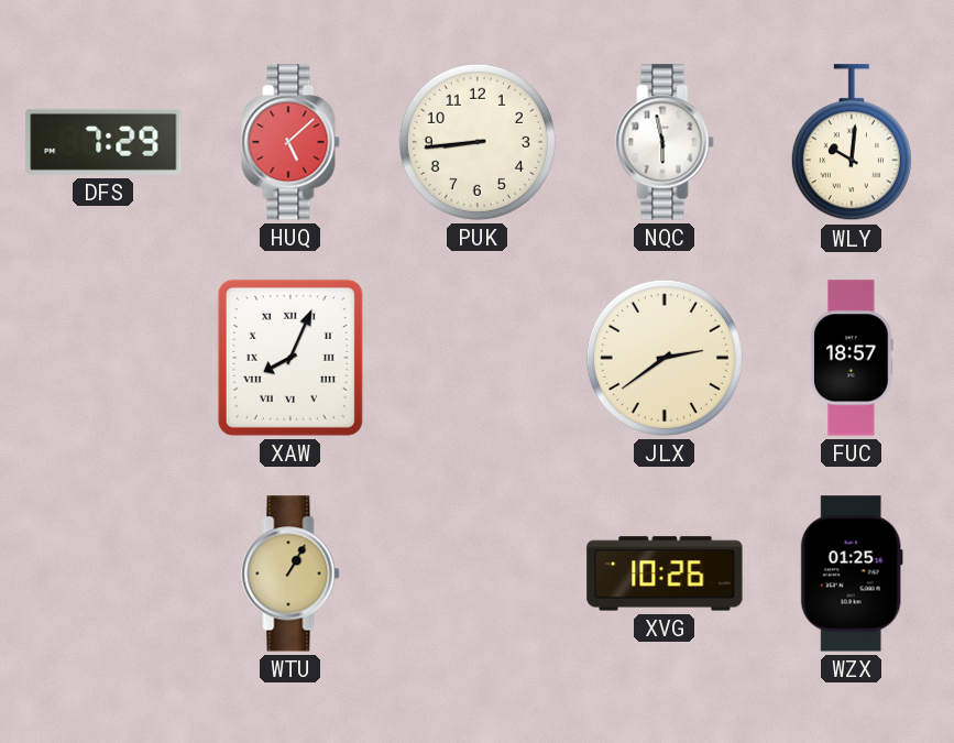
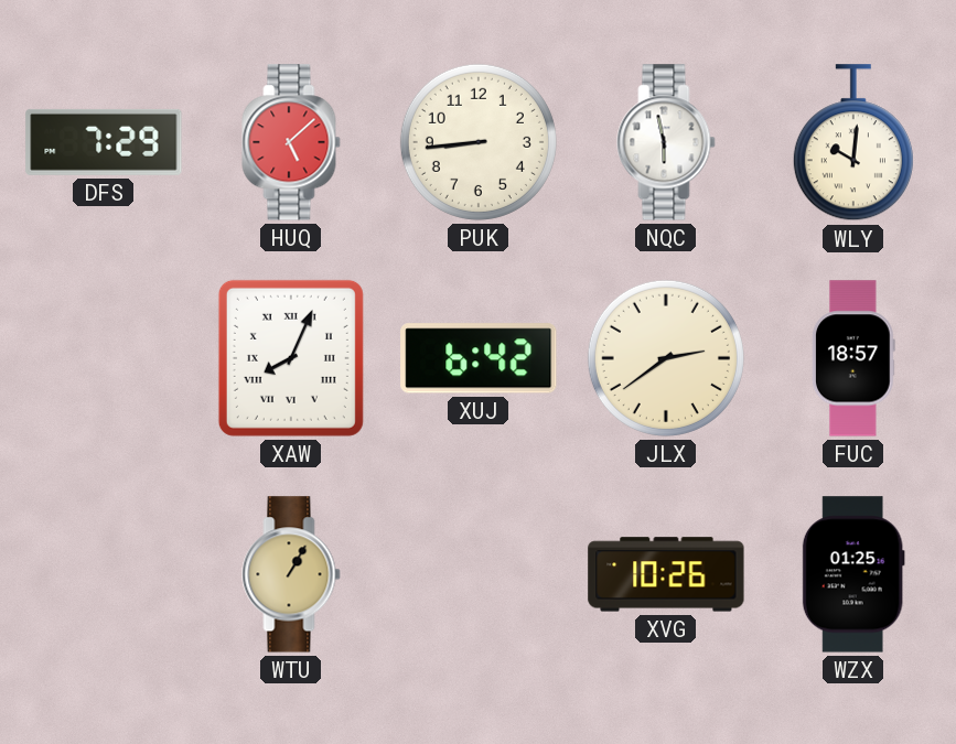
XUJ: none -> 6:42 (479, 358)
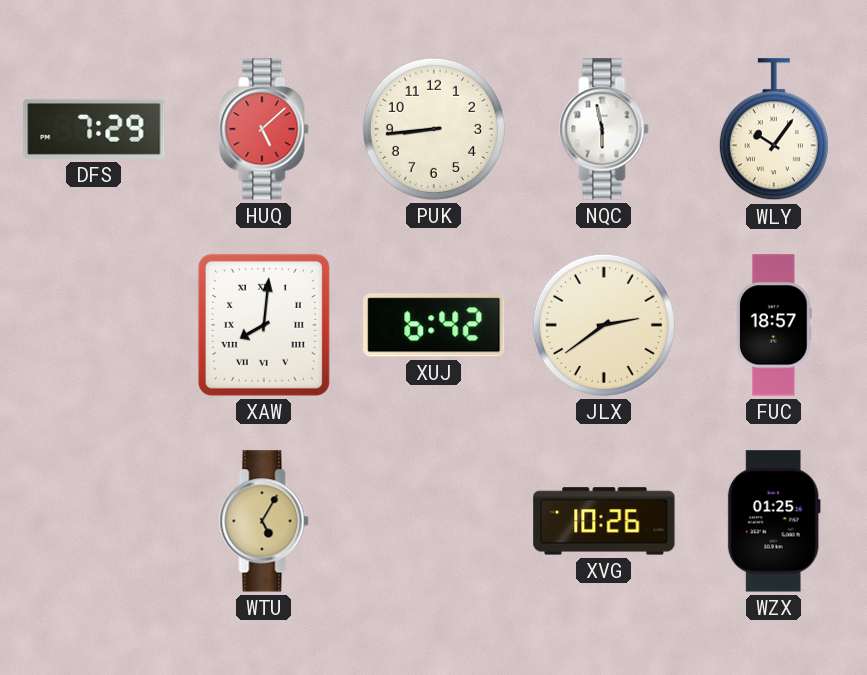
WLY: 10:01 -> 10:06 (774, 130)
XAW: 8:04 -> 8:01 (264, 325)
WTU: 1:05 -> 5:05 (264, 521)
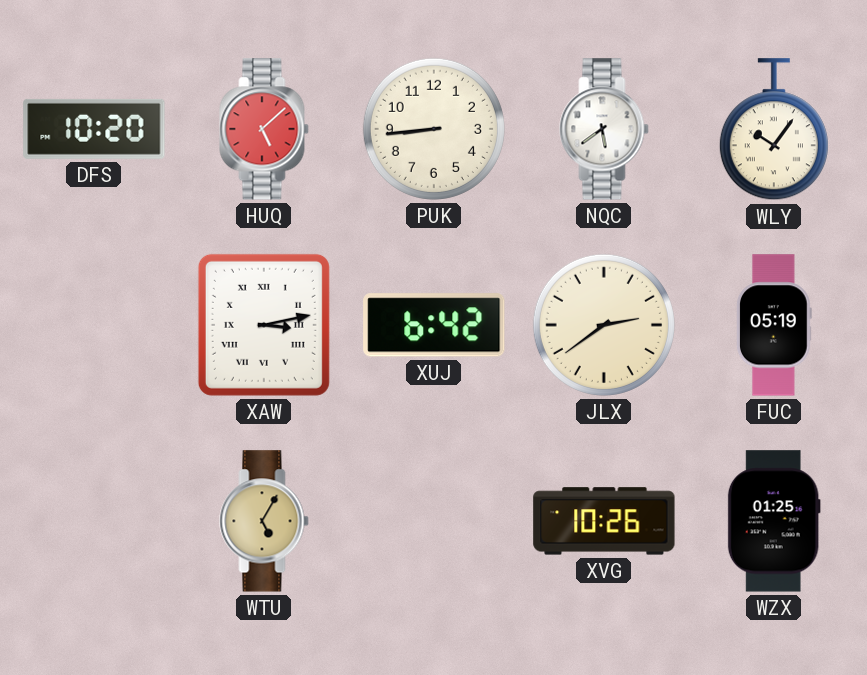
DFS: 7:29 -> 10:20 (94, 129)
NQC: 5:58 -> 5:39 (604, 129)
XAW: 8:01 -> 3:13 (264, 325)
FUC: 18:57 -> 05:19 (775, 325)
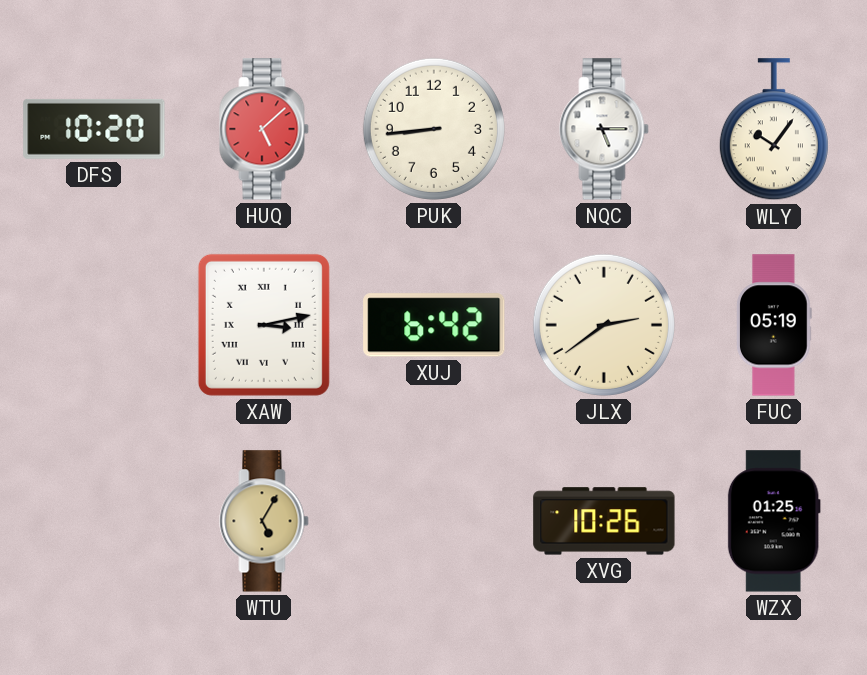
NQC: 5:39 -> 5:15 (604, 129)
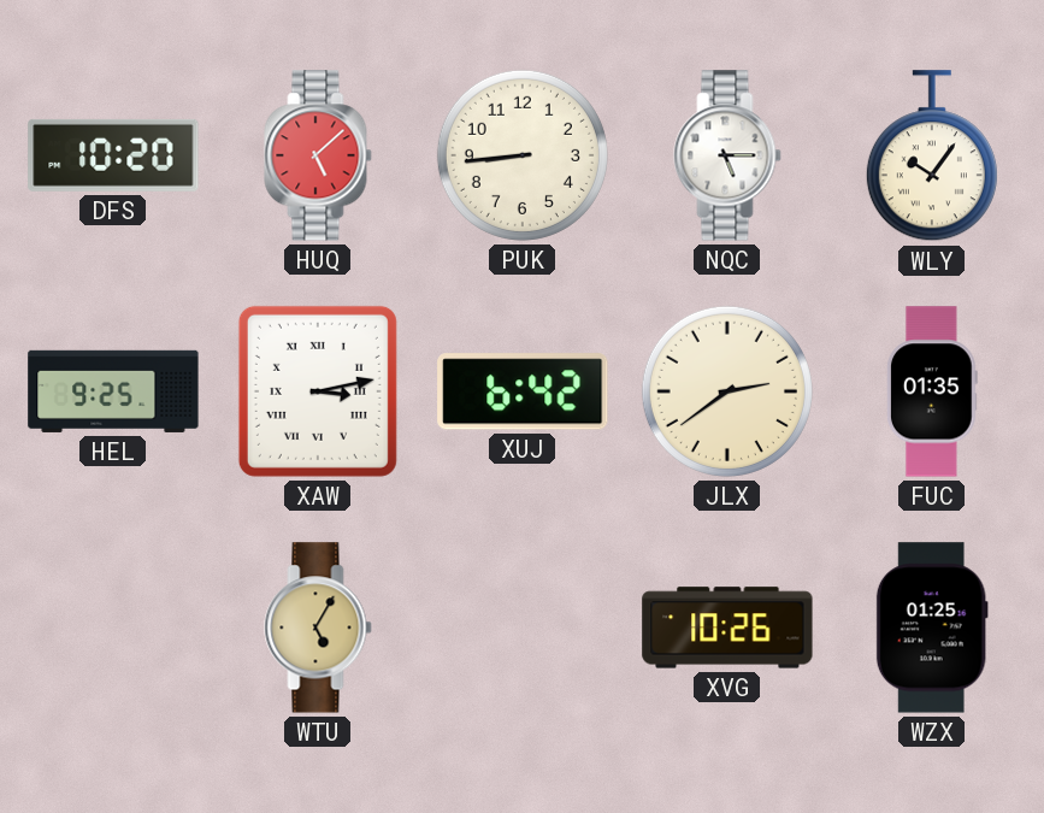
HEL: none -> 9:25 (113, 391)
FUC: 05:19 -> 01:35 (933, 391)
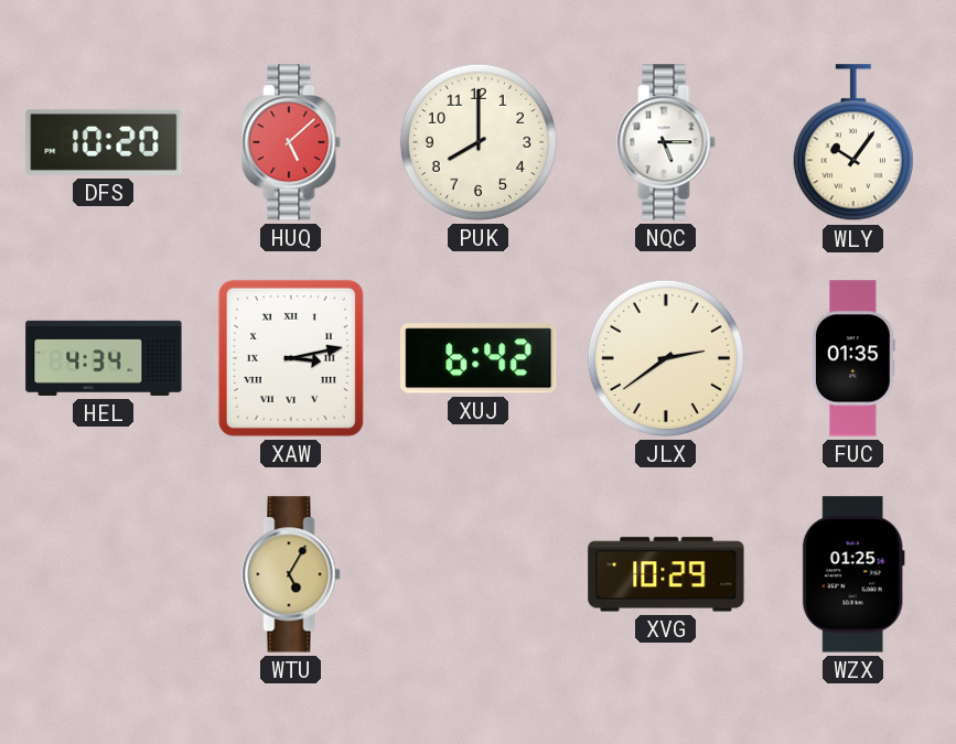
PUK: 8:44 -> 8:00 (479, 142)
HEL: 9:25 -> 4:34 (104, 358)
XVG: 10:26 -> 10:29 (666, 574)
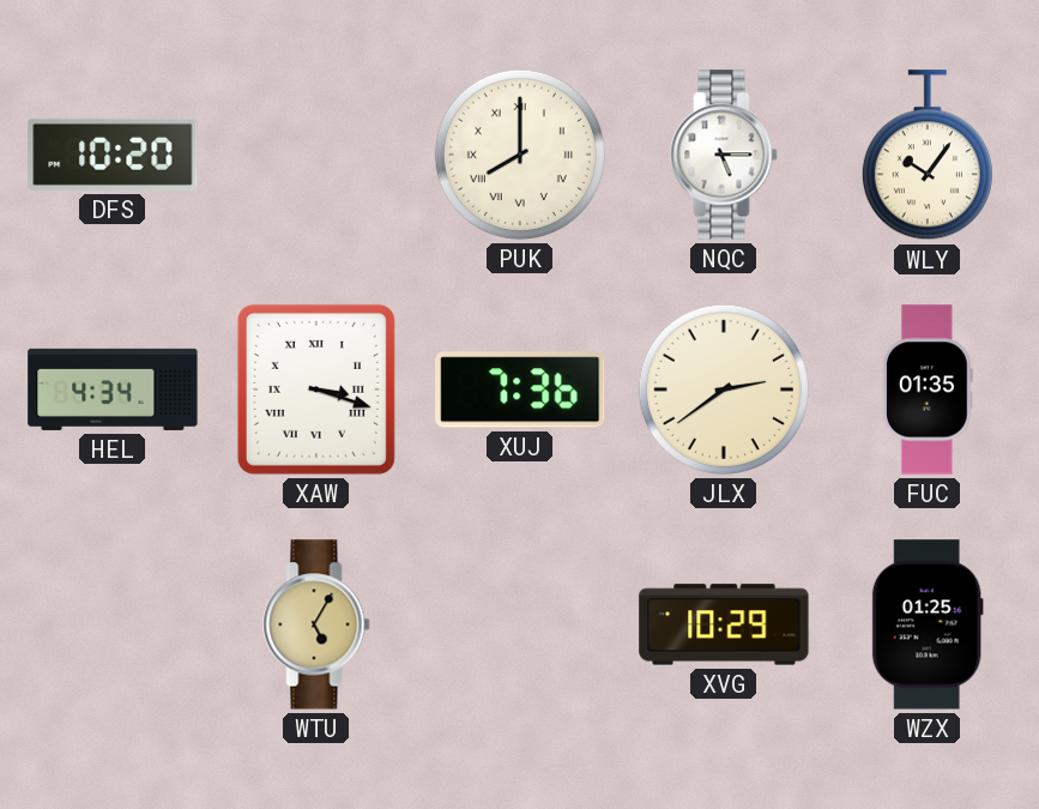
HUQ: 5:08 -> none (291, 142)
PUK numerals: Arabic -> Roman (520, 155)
XAW: 3:13 -> 3:18 (316, 390)
XUJ: 6:42 -> 7:36 (520, 390)
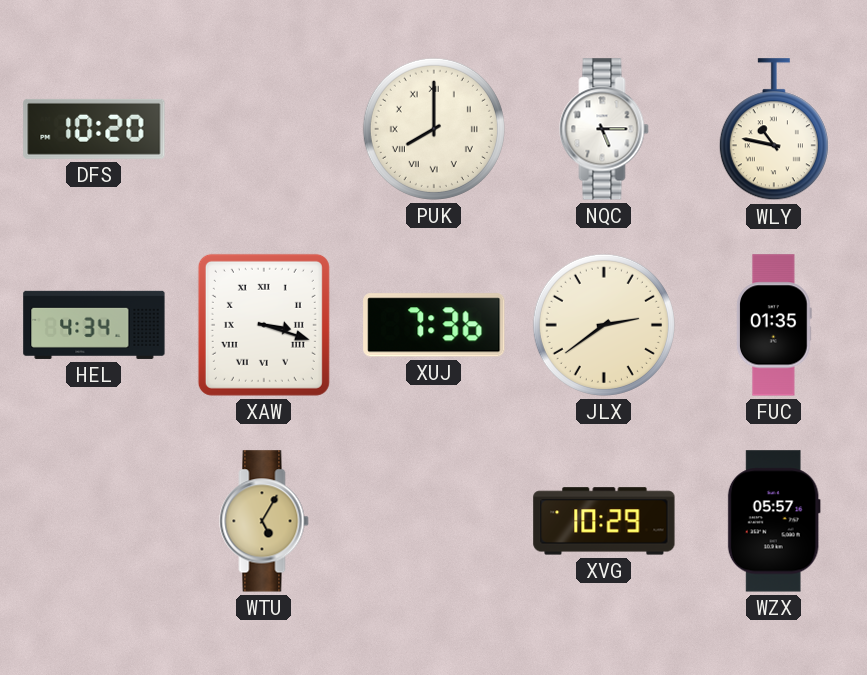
WLY: 10:06 -> 10:47 (774, 130)
WZX: 01:25 -> 05:57 (774, 521)
